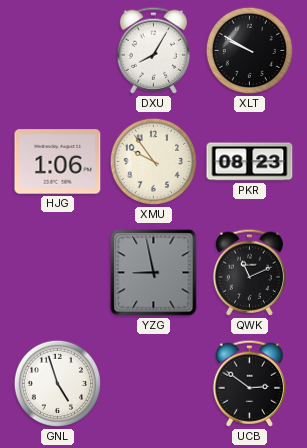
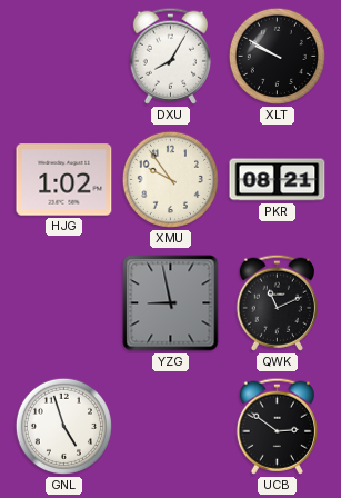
HJG: 1:06 -> 1:02 (64, 180)
PKR: 08:23 -> 08:21 (278, 180)
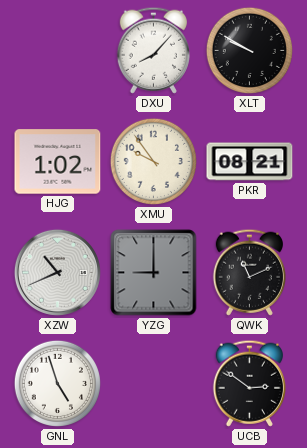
DXU: 8:05 -> 8:07 (153, 50)
XZW: none -> 10:41 (57, 272)
YZG: 8:58 -> 9:00 (154, 273)
